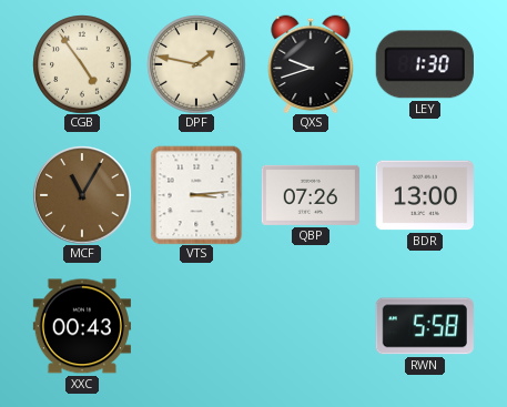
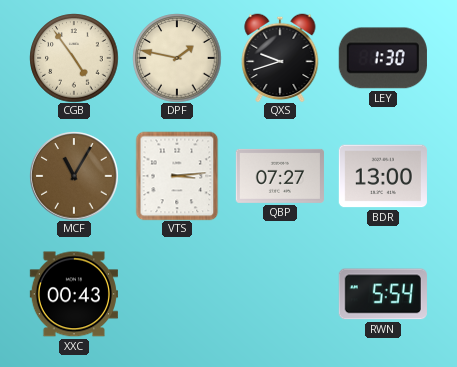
QBP: 07:26 -> 07:27 (280, 176)
RWN: 5:58 -> 5:54 (383, 294)
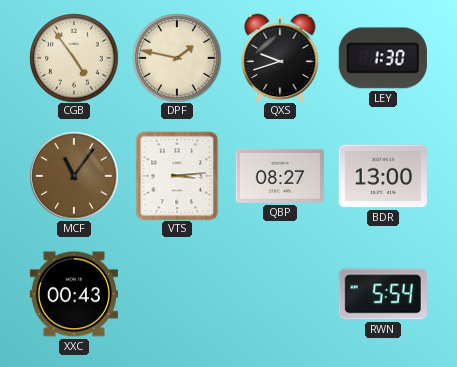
MCF: 11:05 -> 11:06 (74, 176)
QBP: 07:27 -> 08:27 (280, 176)
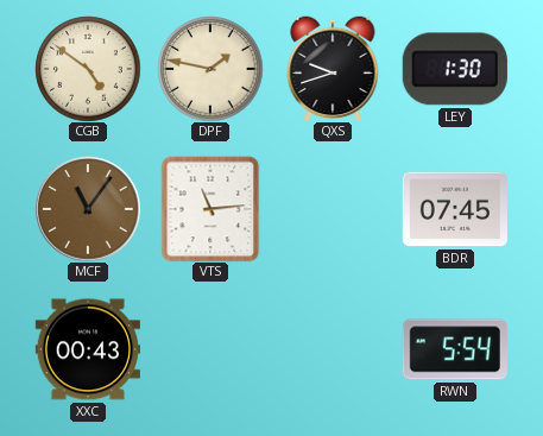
CGB: 4:54 -> 4:51 (88, 69)
VTS: 3:14 -> 11:14 (210, 209)
QBP: 08:27 -> none (280, 176)
BDR: 13:00 -> 07:45 (455, 209)
